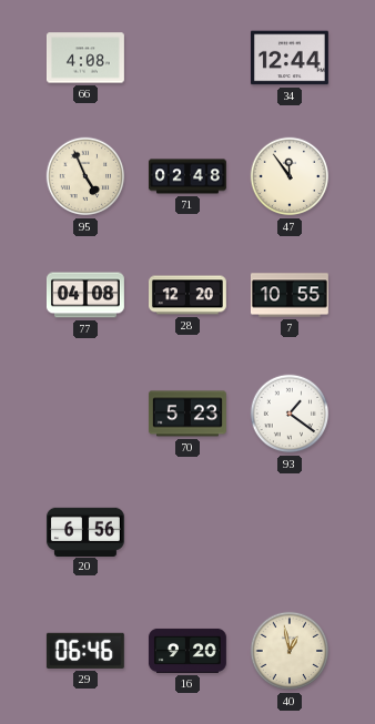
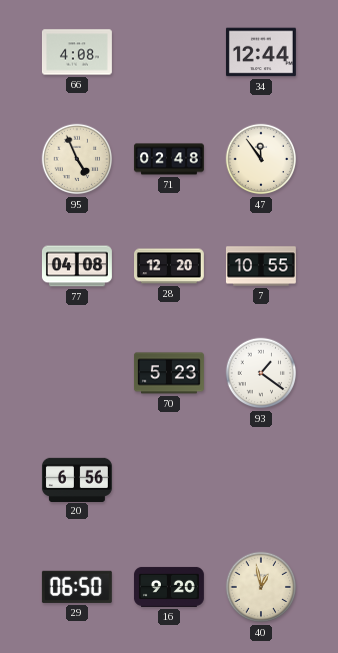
29: 06:46 -> 06:50 (77, 587)
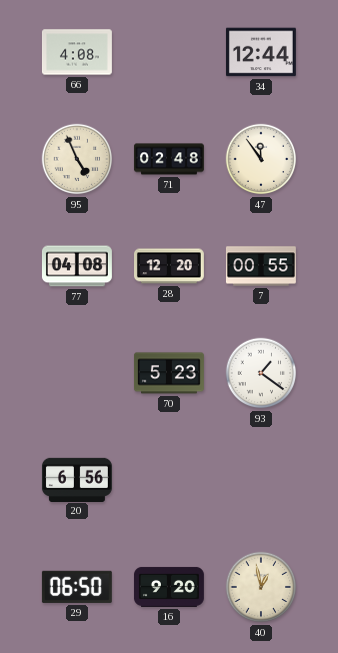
7: 10:55 -> 00:55 (261, 266)
